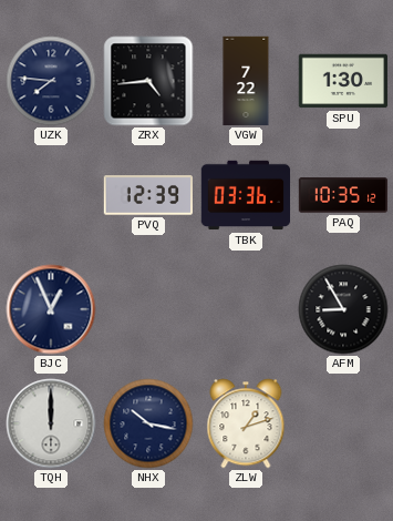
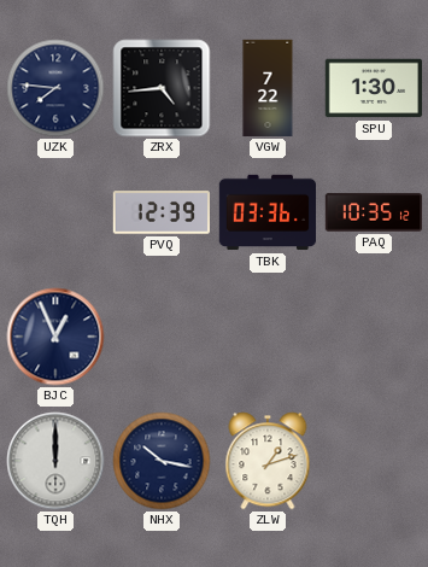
AFM: 8:55 -> none (343, 309)
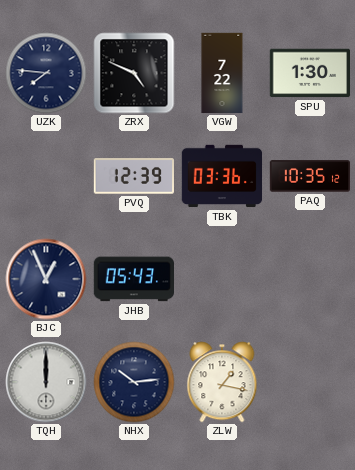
ZRX: 4:44 -> 4:49 (134, 73)
JHB: none -> 05:43 (133, 279)
NHX: 10:17 -> 10:14 (134, 382)
ZLW: 1:12 -> 1:17 (222, 382)
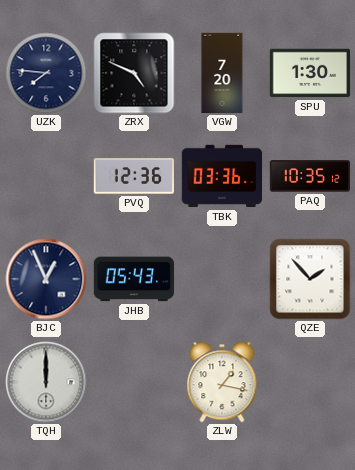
VGW: 7:22 -> 7:20 (222, 73)
PVQ: 12:39 -> 12:36 (133, 176)
QZE: none -> 1:53 (310, 279)
NHX: 10:14 -> none (134, 382)
